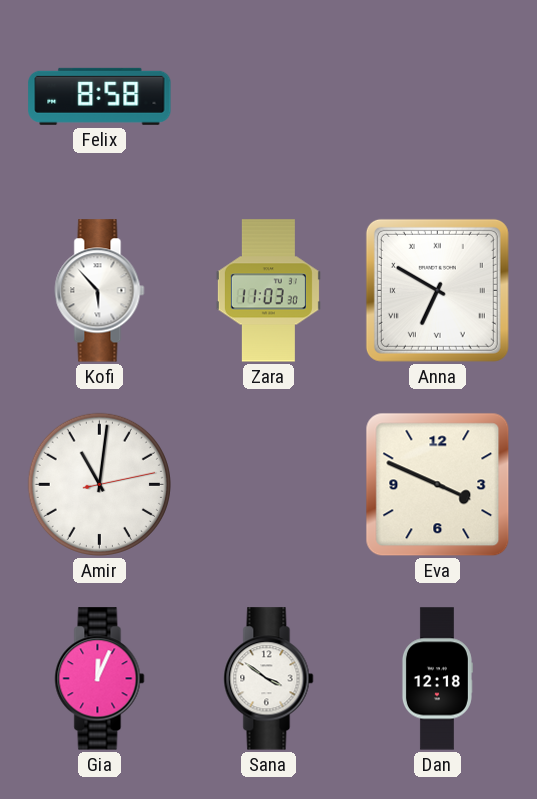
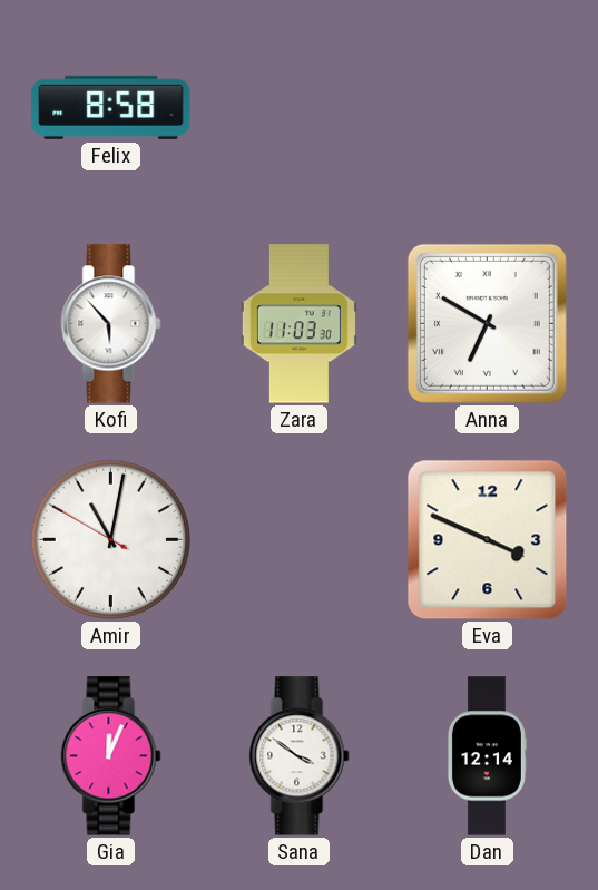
Amir: 11:01:13 -> 11:01:50 (110, 539)
Dan: 12:18 -> 12:14 (487, 756)
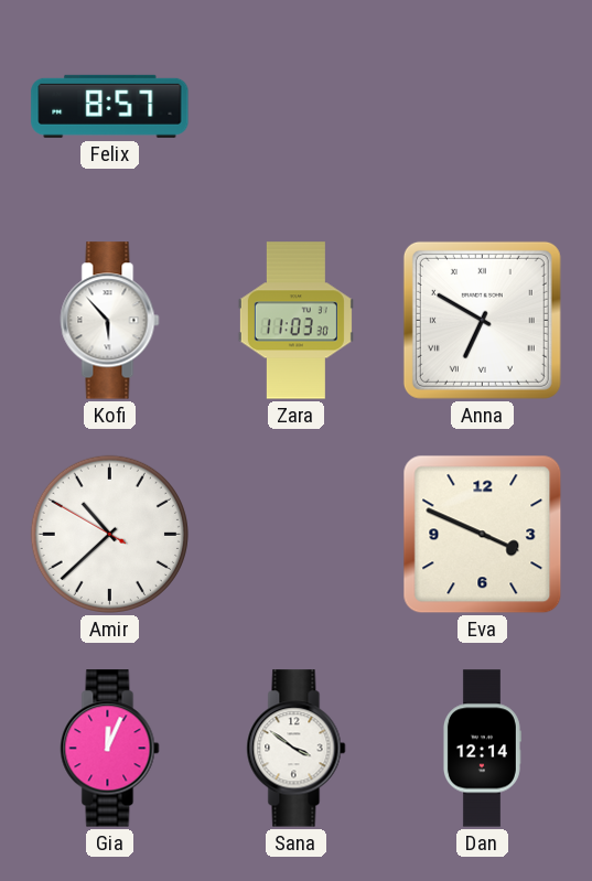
Felix: 8:58 -> 8:57 (110, 106)
Amir: 11:01 -> 10:37 (109, 534)
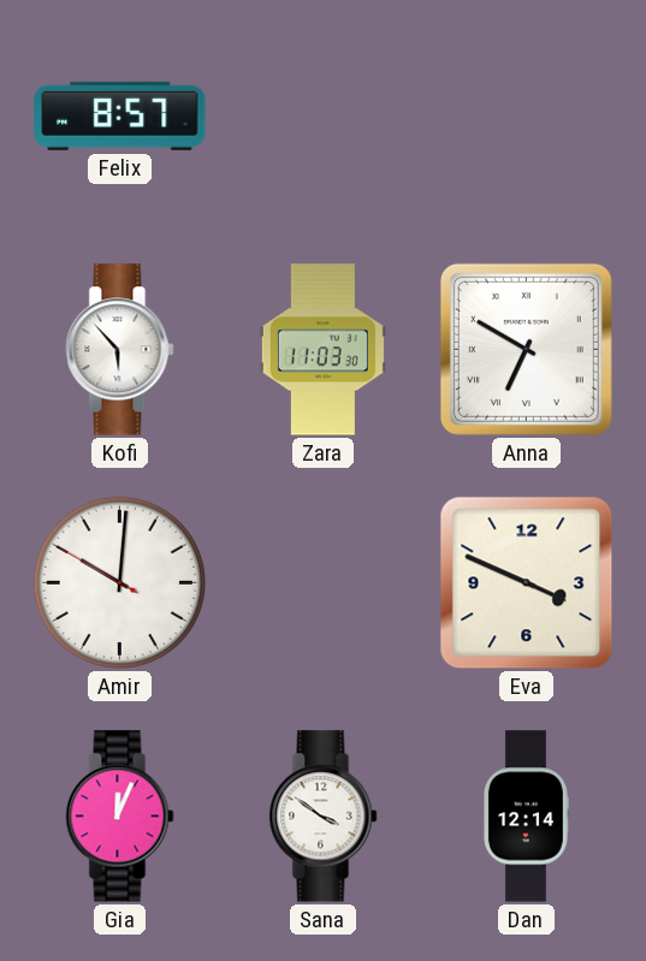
Amir: 10:37 -> 10:00 (119, 582)
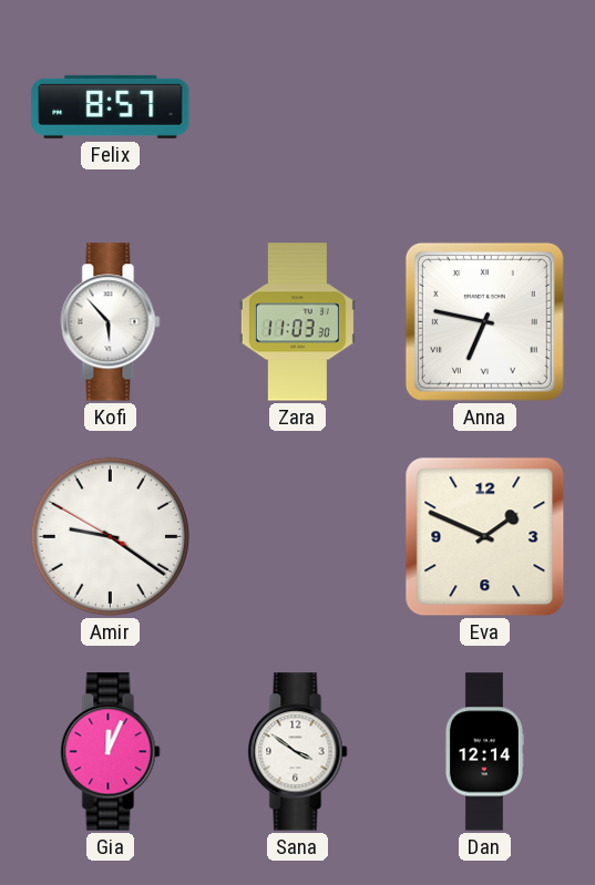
Anna: 6:50 -> 6:47 (484, 321)
Amir: 10:00 -> 9:20 (110, 536)
Eva: 3:49 -> 1:49 (485, 537)
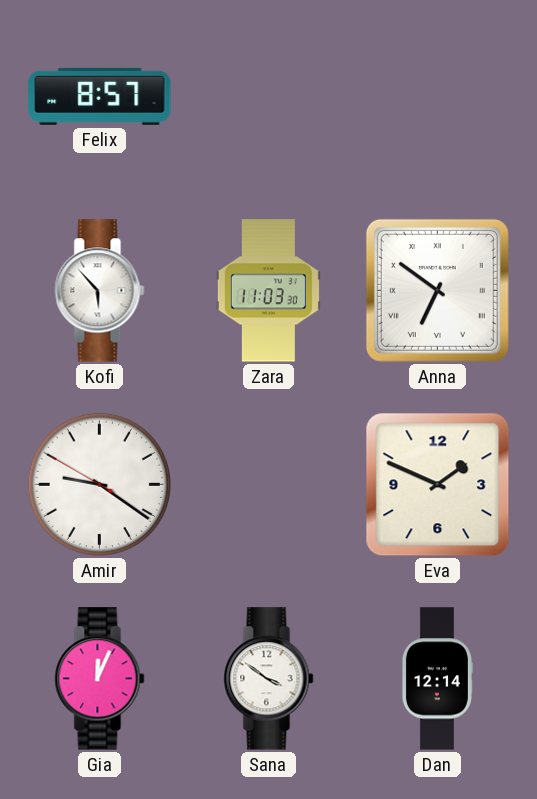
Anna: 6:47 -> 6:51 (437, 290)
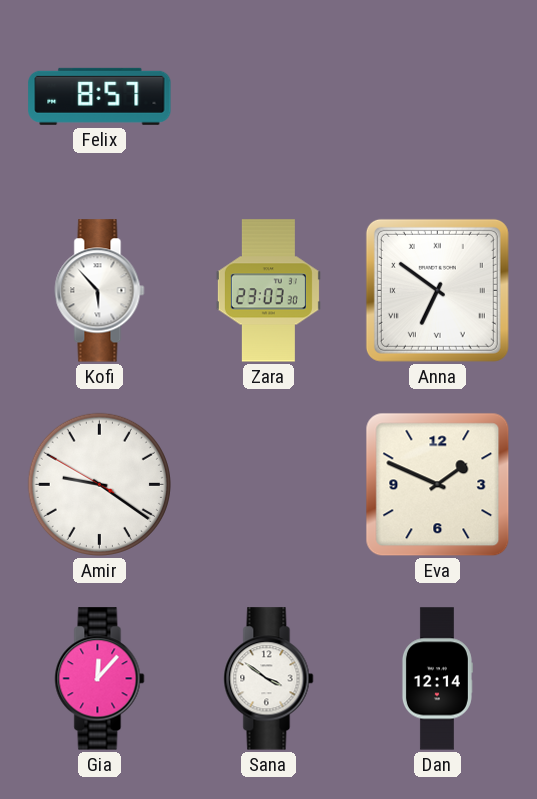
Zara: 11:03 -> 23:03 (268, 291)
Gia: 12:04 -> 12:07 (100, 679)
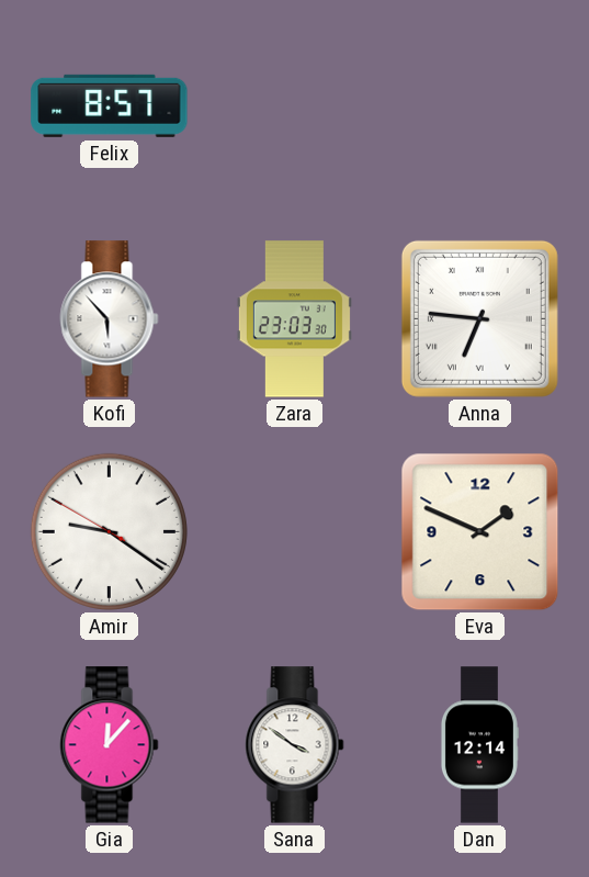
Anna: 6:51 -> 6:46 (479, 318)
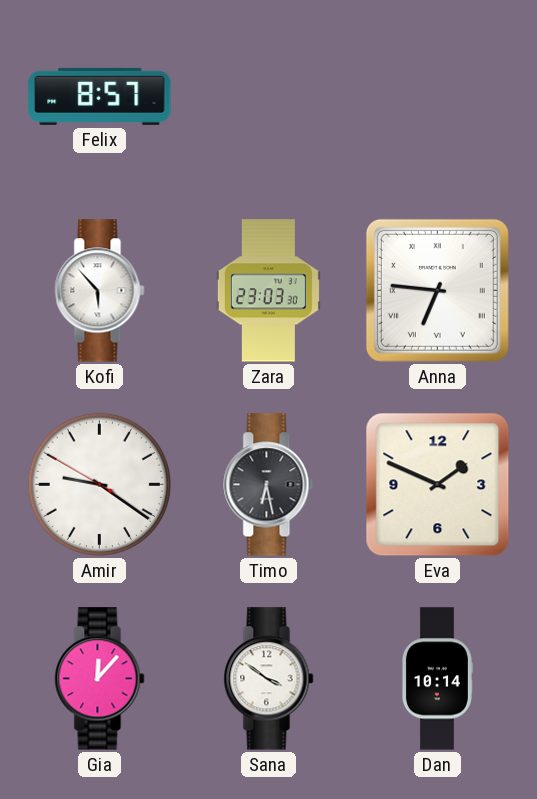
Timo: none -> 6:28 (269, 485)
Dan: 12:14 -> 10:14 (437, 679)
